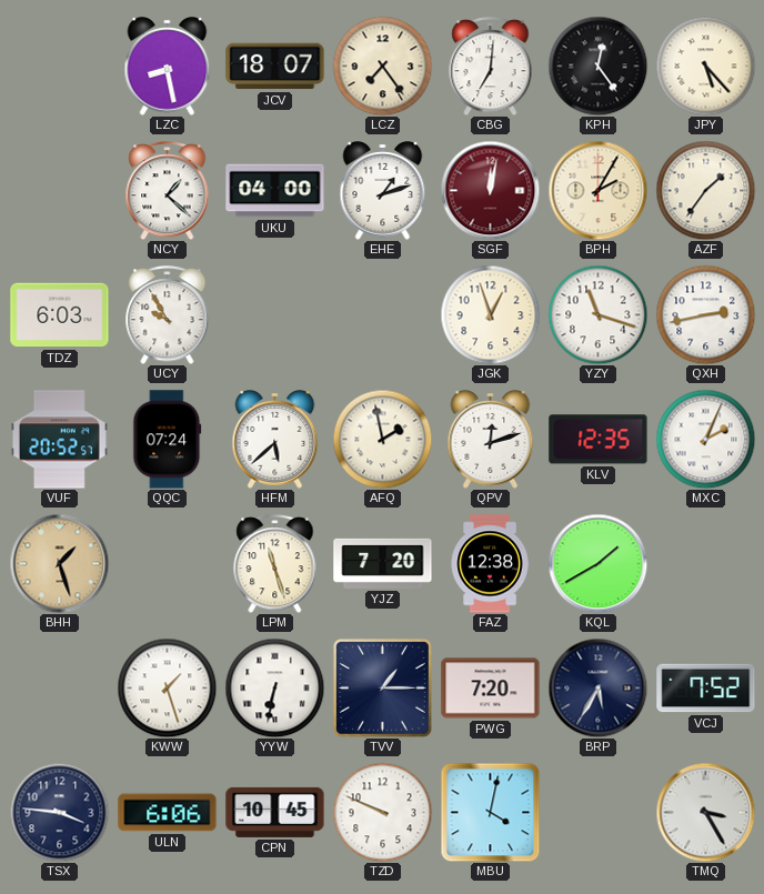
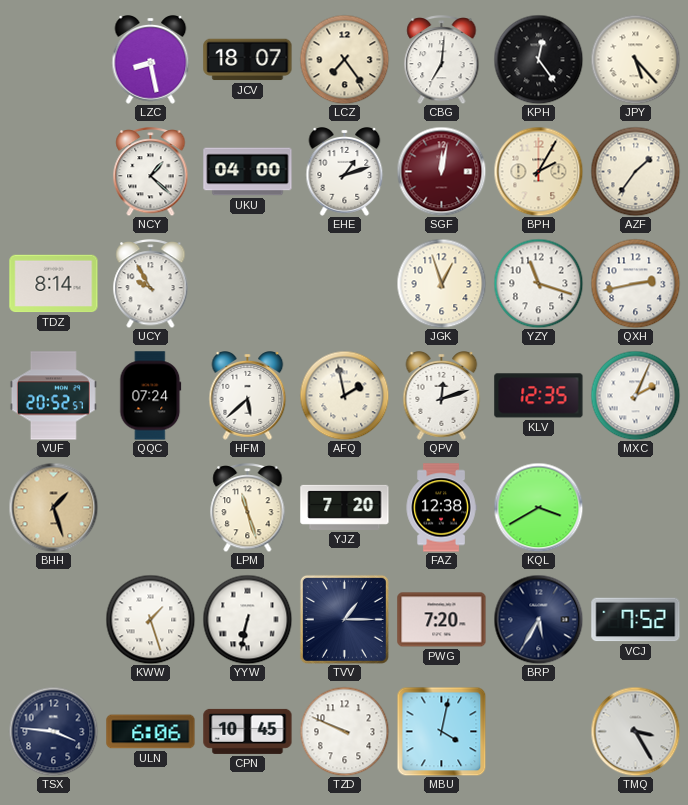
TDZ: 6:03 -> 8:14 (54, 284)
KQL: 1:40 -> 3:40 (538, 507)
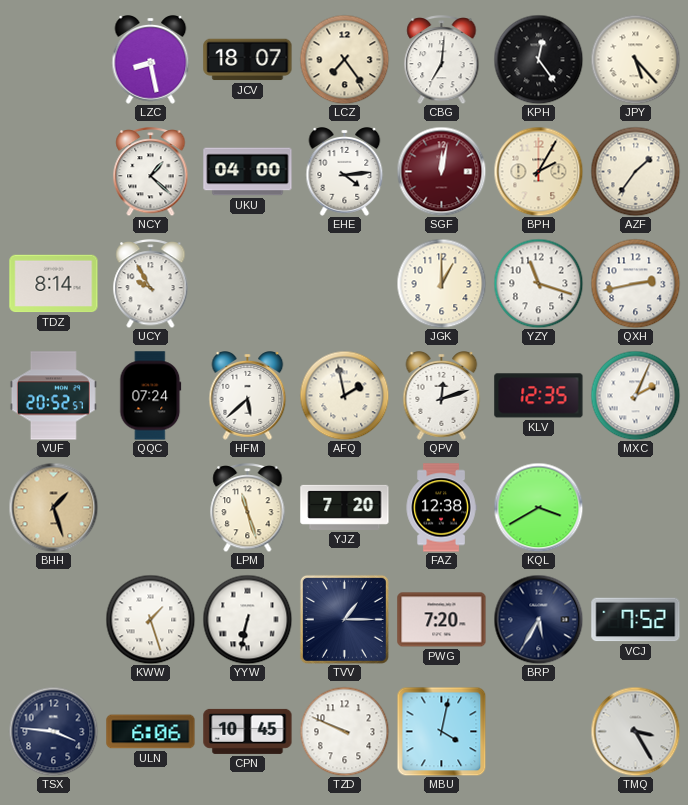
EHE: 1:12 -> 4:14 (345, 172)
JGK: 12:57 -> 1:00 (441, 283)
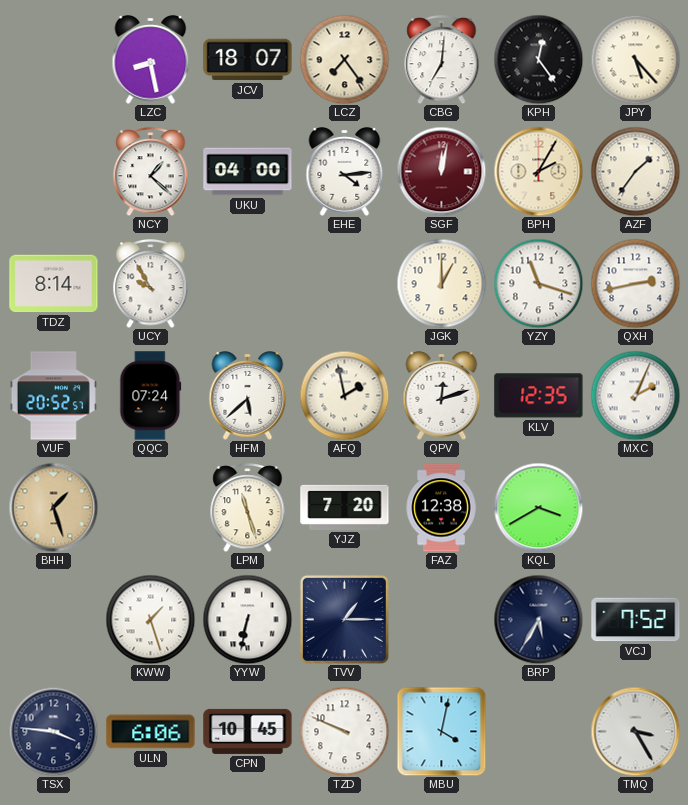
PWG: 7:20 -> none (442, 620)
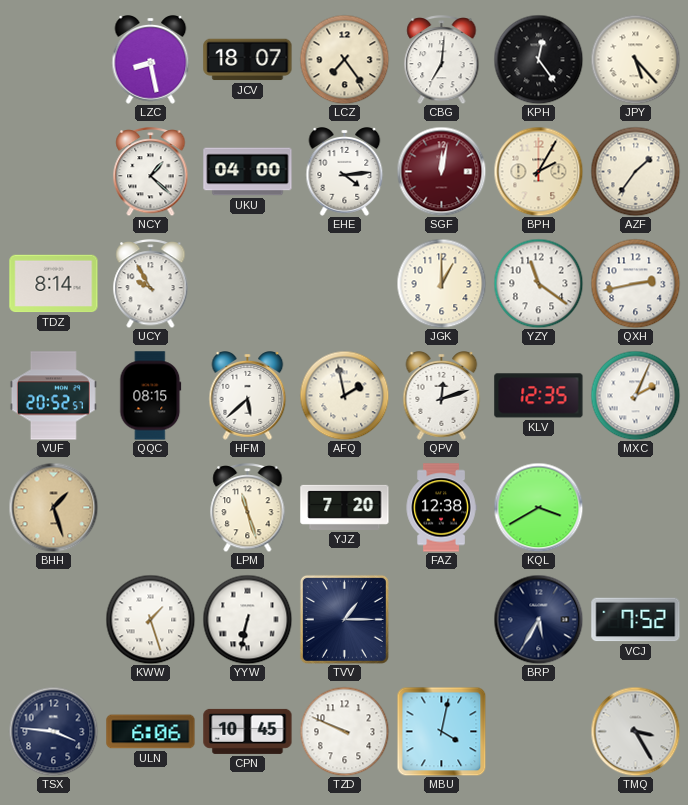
YZY: 11:18 -> 11:21 (538, 283)
QQC: 07:24 -> 08:15 (151, 396)
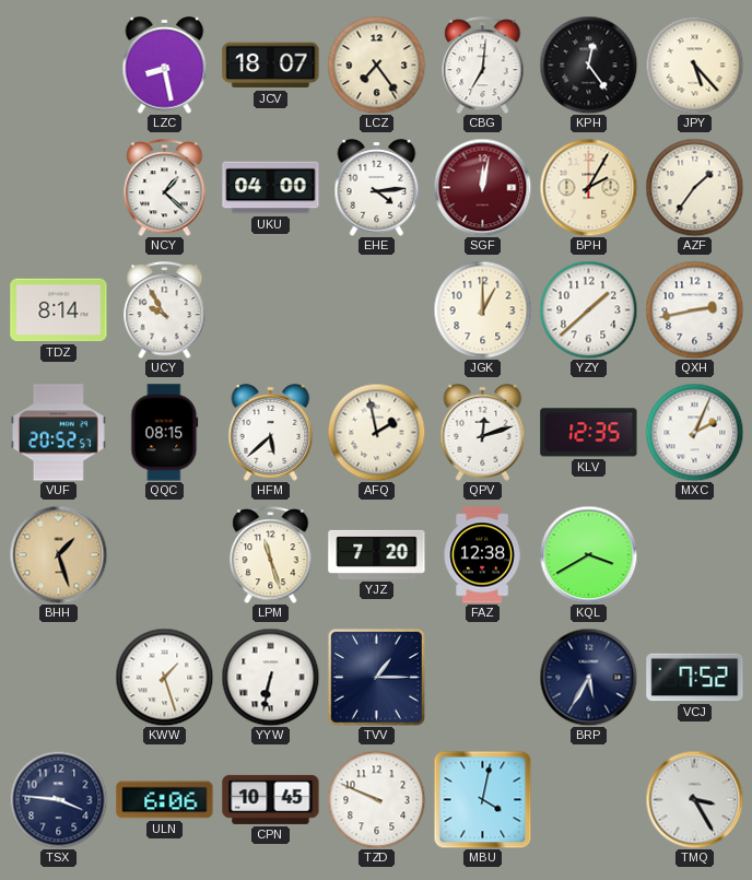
YZY: 11:21 -> 1:38 (588, 309)
